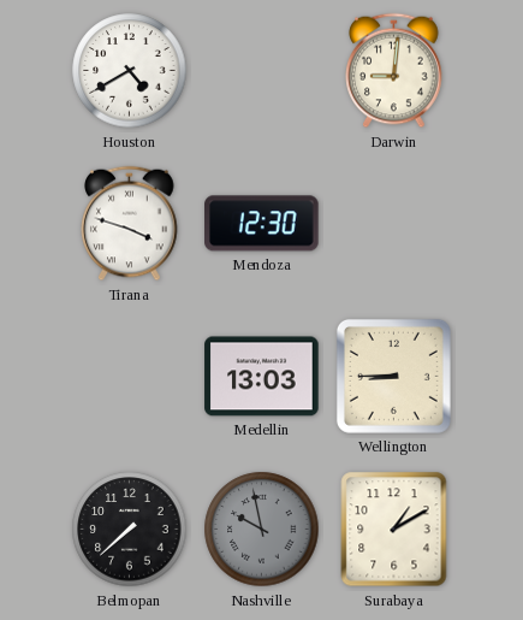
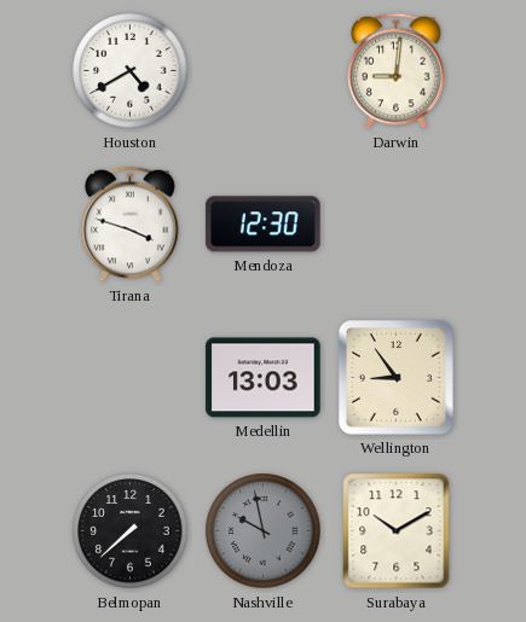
Wellington: 8:45 -> 8:54 (395, 377)
Surabaya: 1:10 -> 10:10 (397, 531)
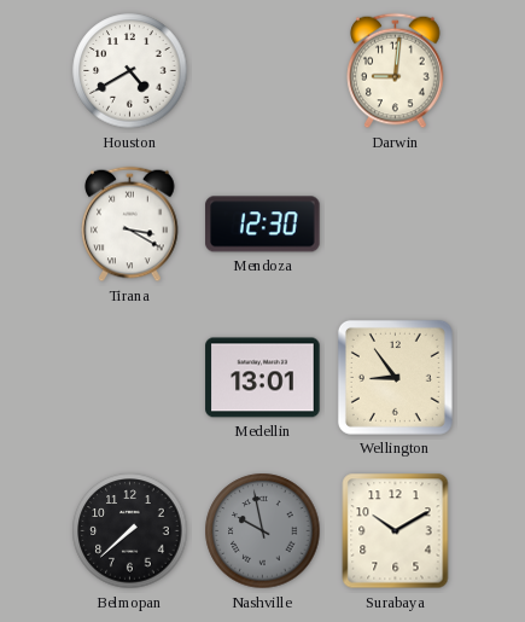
Tirana: 3:48 -> 3:20 (130, 225)
Medellin: 13:03 -> 13:01 (263, 378)
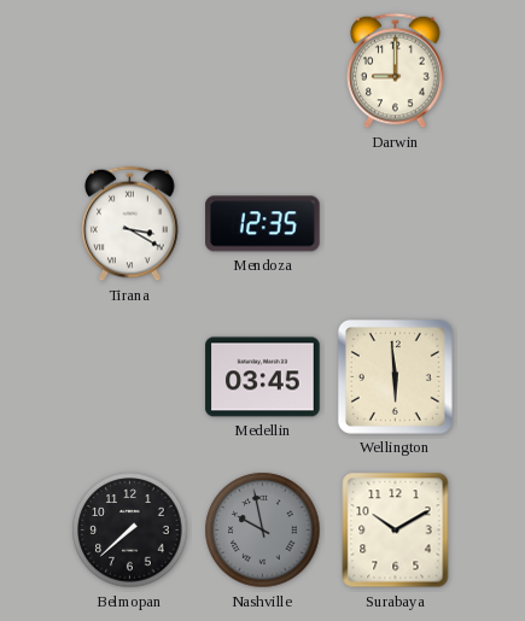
Houston: 4:40 -> none (130, 71)
Darwin: 9:01 -> 9:00 (396, 71)
Mendoza: 12:30 -> 12:35 (263, 224)
Medellin: 13:01 -> 03:45 (263, 377)
Wellington: 8:54 -> 5:59 (395, 376)
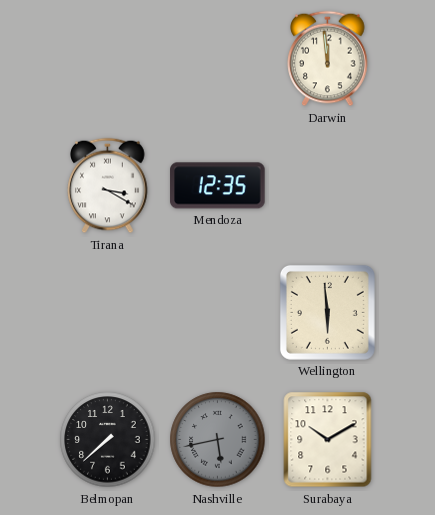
Darwin: 9:00 -> 11:59 (328, 59)
Medellin: 03:45 -> none (263, 377)
Nashville: 9:58 -> 5:43 (218, 440)
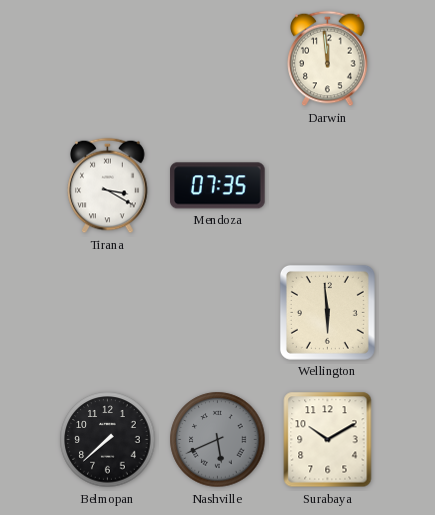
Mendoza: 12:35 -> 07:35 (218, 186)
Nashville: 5:43 -> 5:41 (218, 440)
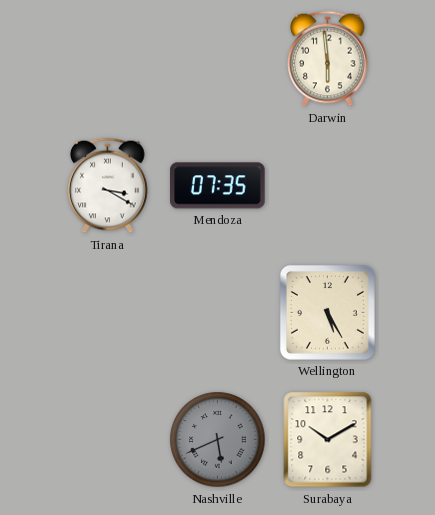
Darwin: 11:59 -> 5:59 (328, 59)
Wellington: 5:59 -> 5:25 (327, 312)
Belmopan: 7:38 -> none (108, 440)
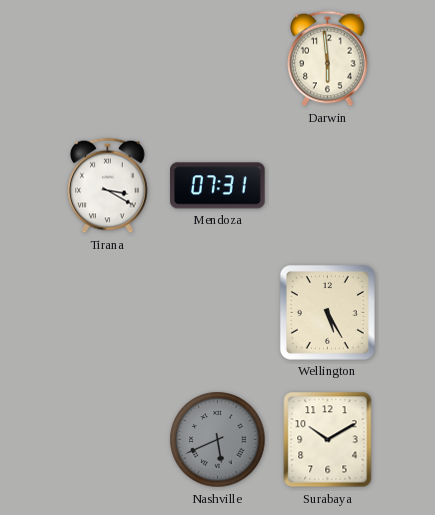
Mendoza: 07:35 -> 07:31 (218, 186)
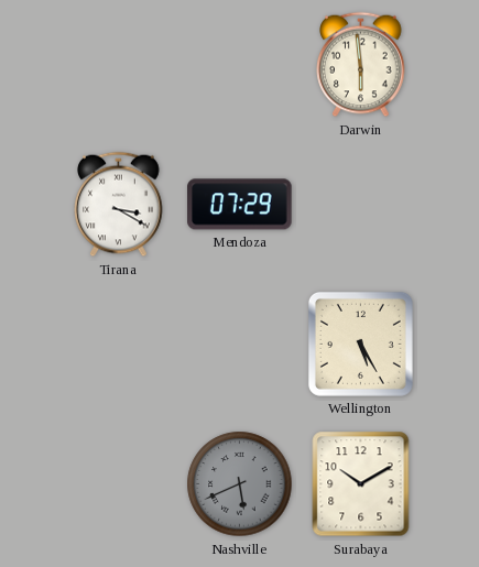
Mendoza: 07:31 -> 07:29 (240, 205)
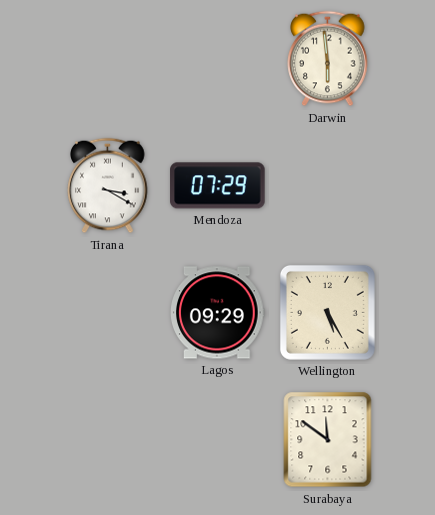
Lagos: none -> 09:29 (218, 313)
Nashville: 5:41 -> none (240, 484)
Surabaya: 10:10 -> 11:51 (328, 440)
